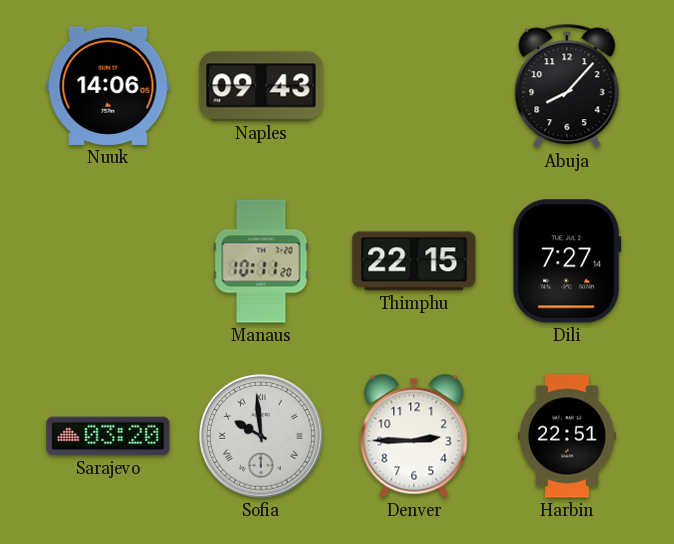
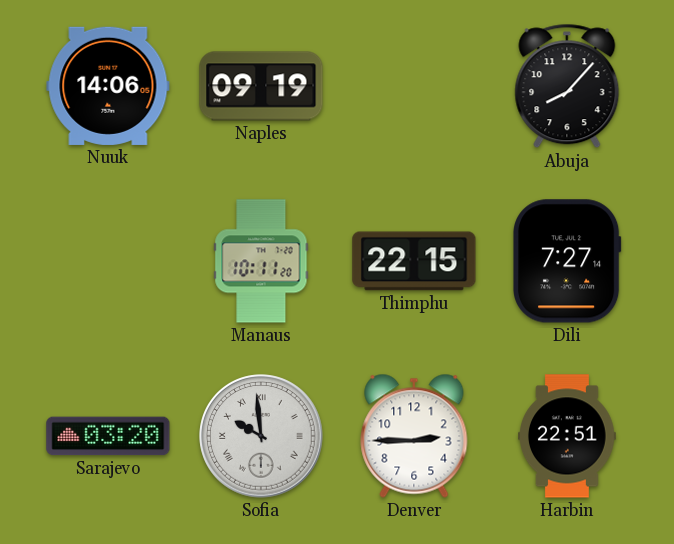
Naples: 09:43 -> 09:19 (261, 86)
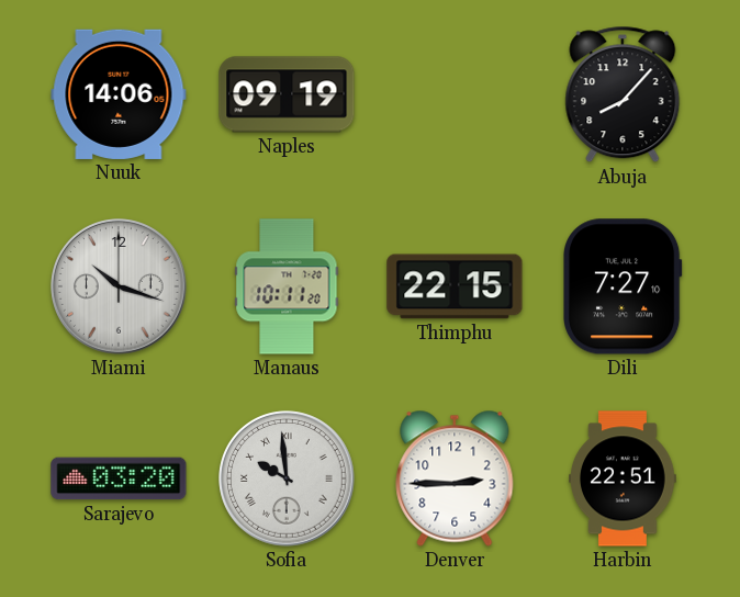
Miami: none -> 10:18 (119, 286)
Dili: 7:27:14 -> 7:27:10 (624, 286)
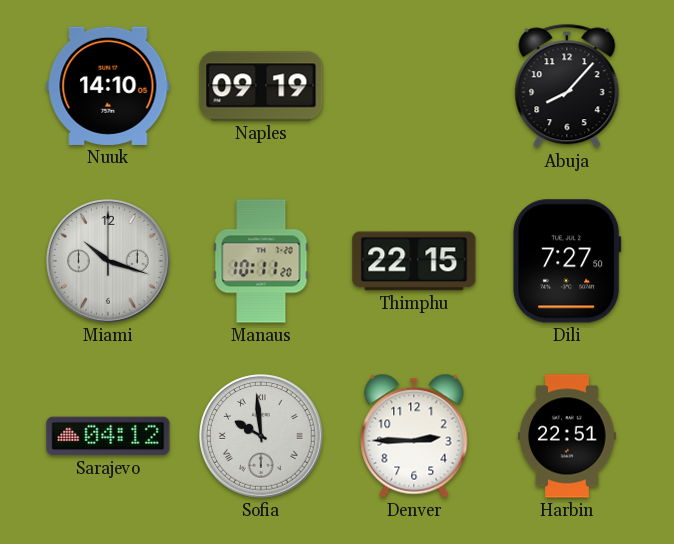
Nuuk: 14:06 -> 14:10 (108, 86)
Dili: 7:27:10 -> 7:27:50 (568, 261)
Sarajevo: 03:20 -> 04:12 (108, 436)
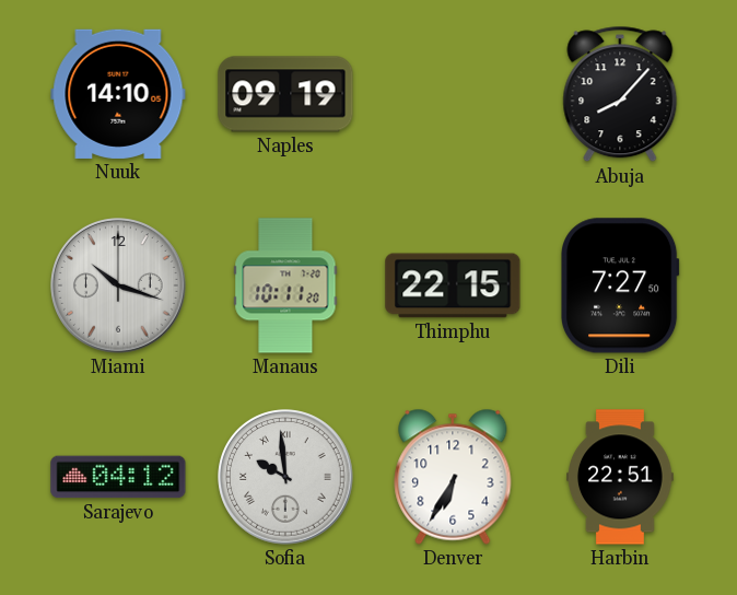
Denver: 2:45 -> 6:35 (453, 477)
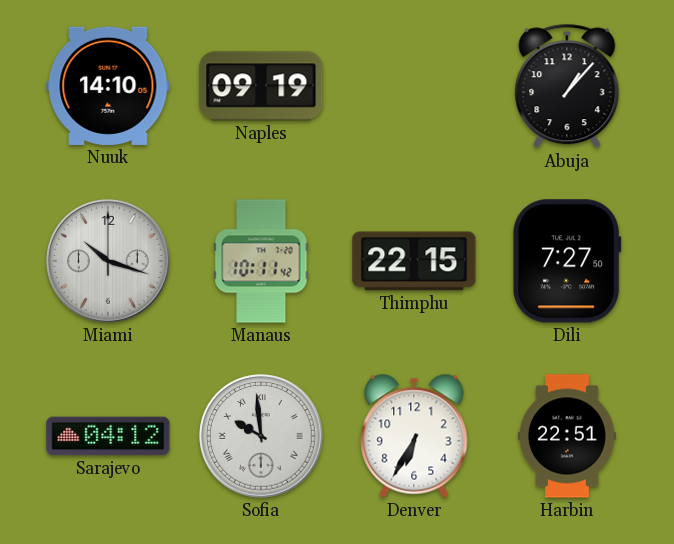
Abuja: 8:07 -> 1:07 (567, 86)
Manaus: 10:11:20 -> 10:11:42 (261, 261)
